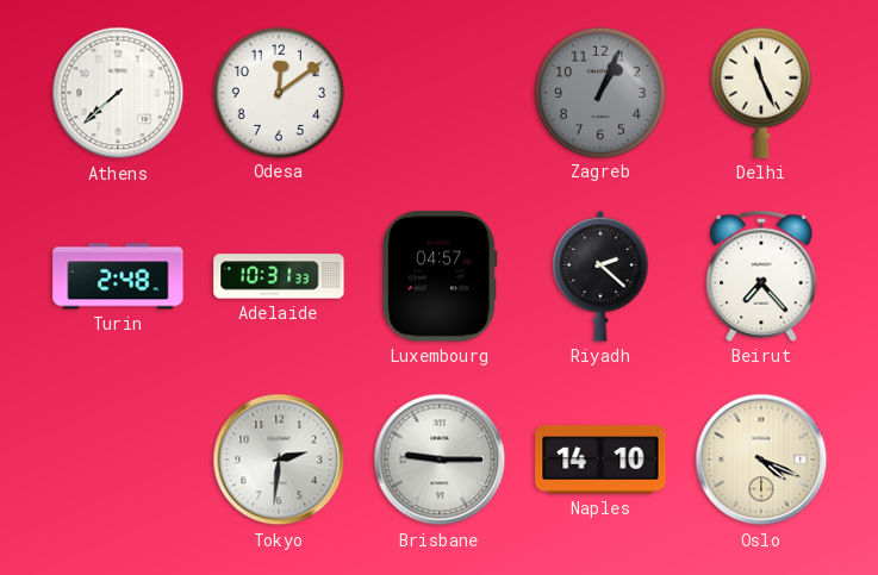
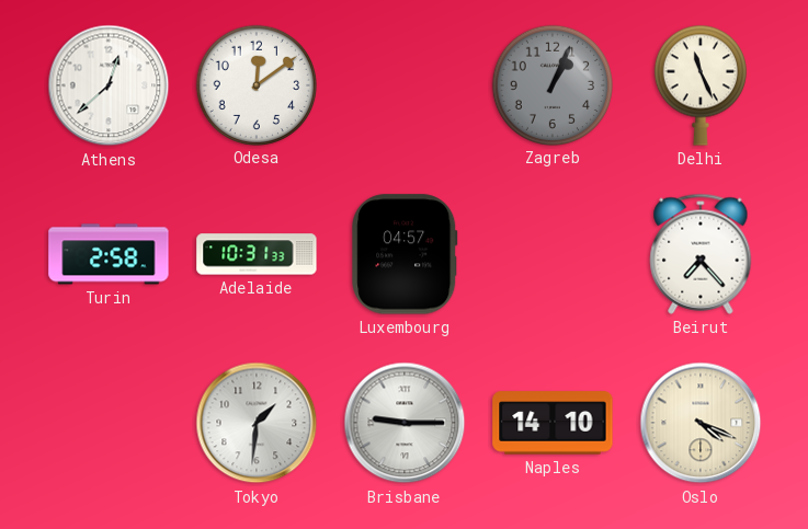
Athens: 7:38 -> 12:38 (109, 85)
Turin: 2:48 -> 2:58 (109, 254)
Riyadh: 2:22 -> none (600, 276)
Tokyo: 2:31 -> 1:31 (257, 423)
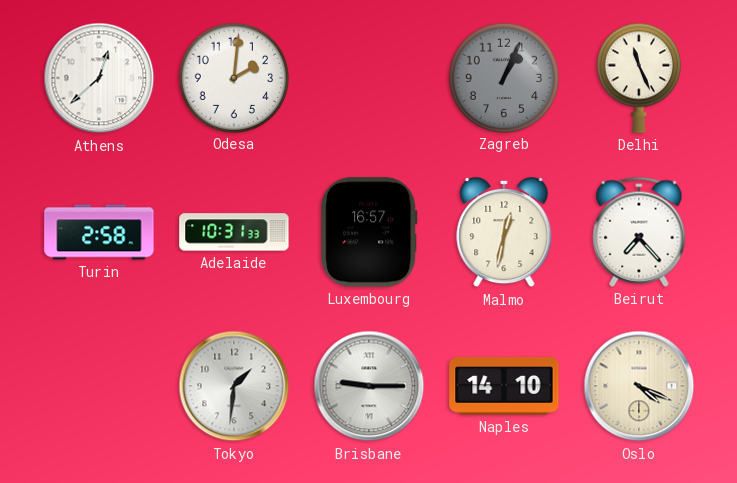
Odesa: 12:09 -> 2:01 (233, 77)
Luxembourg: 04:57 -> 16:57 (369, 232)
Malmo: none -> 12:32 (504, 232)
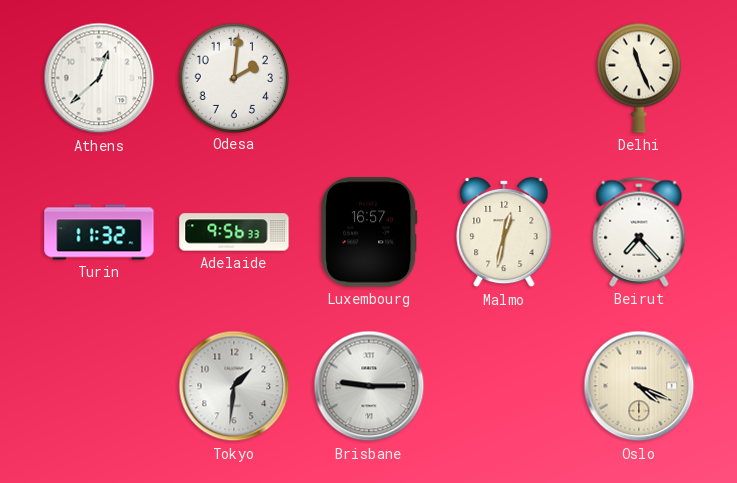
Zagreb: 1:04 -> none (503, 77)
Turin: 2:58 -> 11:32 (99, 232)
Adelaide: 10:31 -> 9:56 (234, 232)
Naples: 14:10 -> none (504, 386)
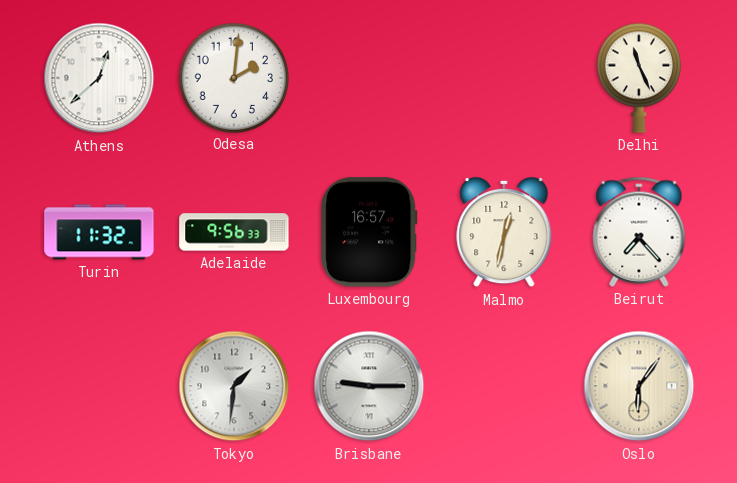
Oslo: 4:19 -> 6:06 (639, 386)
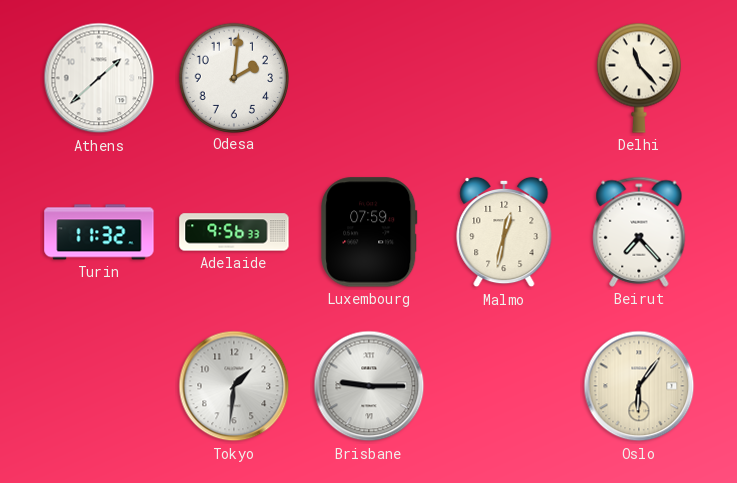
Athens: 12:38 -> 1:38 (99, 78)
Delhi: 11:26 -> 11:23 (639, 78)
Luxembourg: 16:57 -> 07:59 (369, 232)
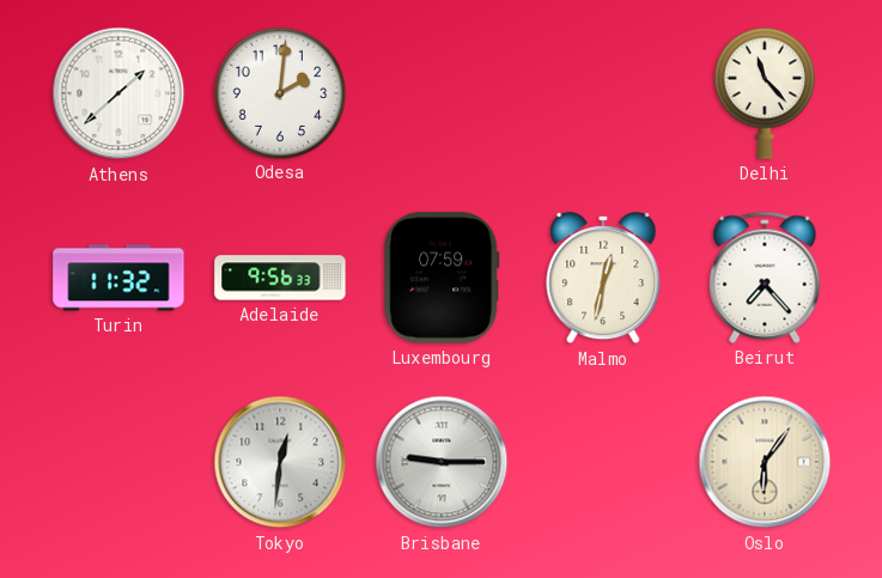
Tokyo: 1:31 -> 12:31 (280, 462)
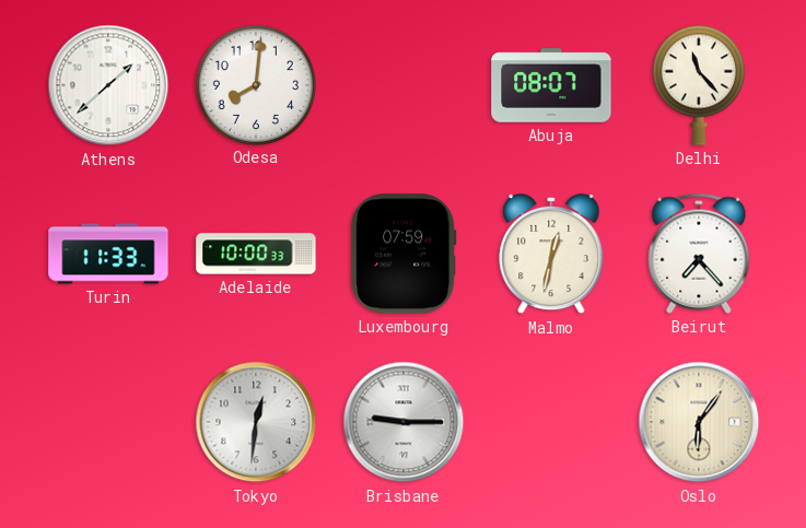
Odesa: 2:01 -> 8:01 (255, 84)
Abuja: none -> 08:07 (551, 85)
Turin: 11:32 -> 11:33 (108, 254)
Adelaide: 9:56 -> 10:00 (256, 254)
